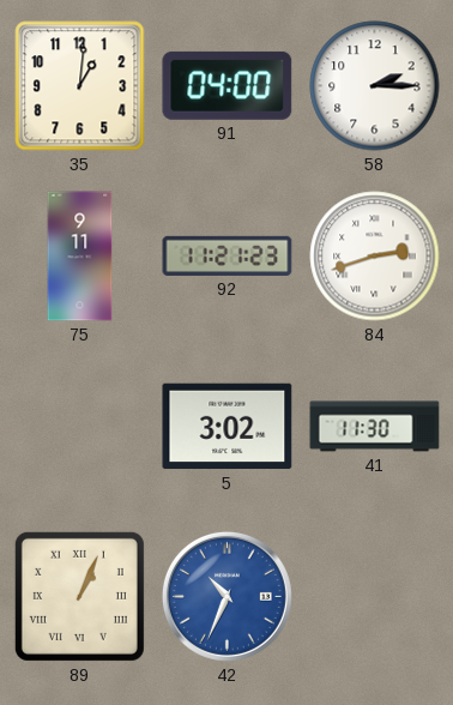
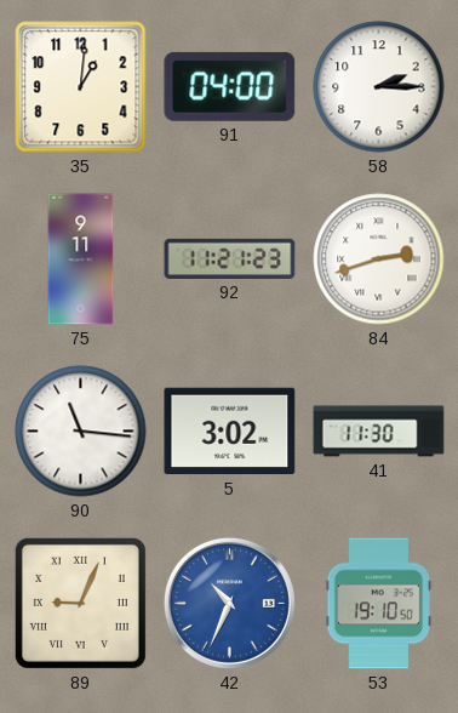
90: none -> 11:16 (81, 432)
89: 1:04 -> 9:04 (80, 603)
53: none -> 19:10 (379, 604)
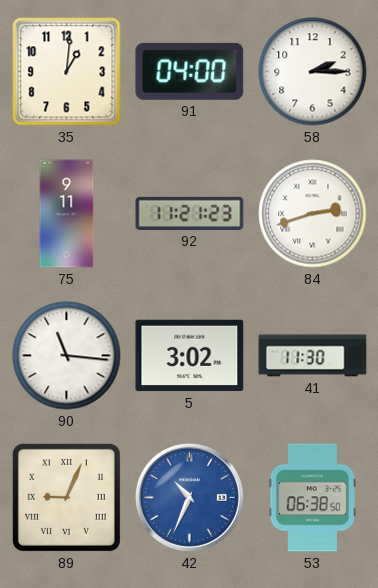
53: 19:10 -> 06:38 (313, 498)
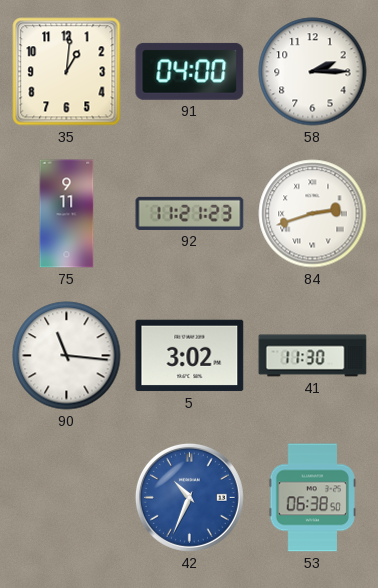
89: 9:04 -> none (66, 497)
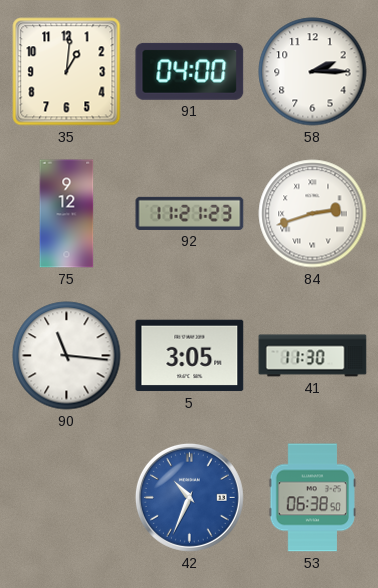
75: 9:11 -> 9:12 (67, 214)
5: 3:02 -> 3:05 (190, 356)
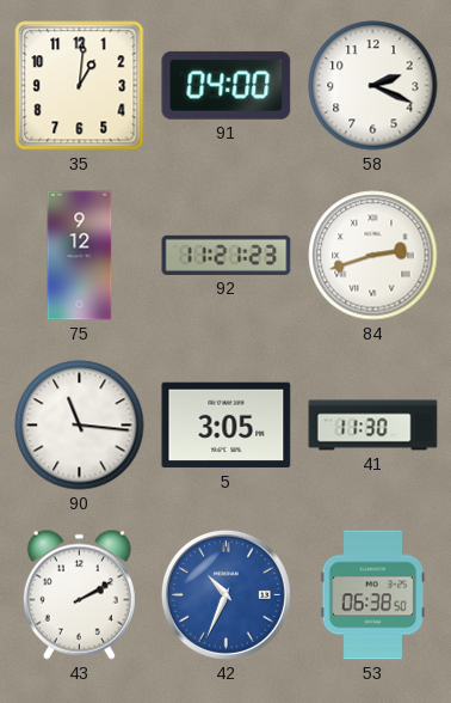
58: 2:15 -> 2:19 (373, 86)
43: none -> 2:10 (79, 594)
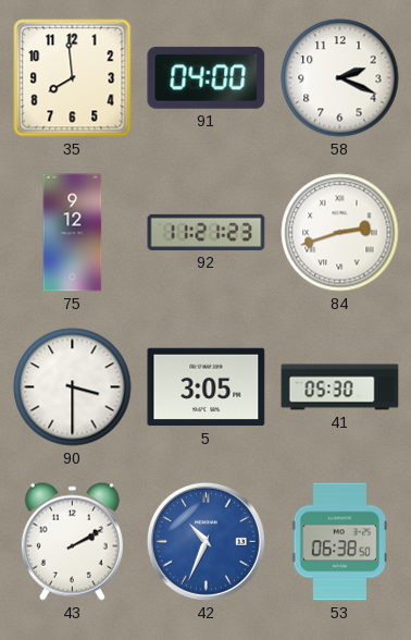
35: 1:01 -> 7:59 (73, 78)
90: 11:16 -> 3:30 (73, 387)
41: 11:30 -> 05:30 (340, 387)
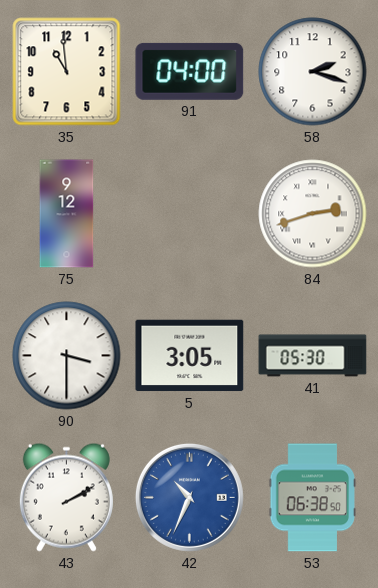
35: 7:59 -> 10:59 (67, 72)
58: 2:19 -> 2:18 (313, 72)
92: 11:21 -> none (207, 232)
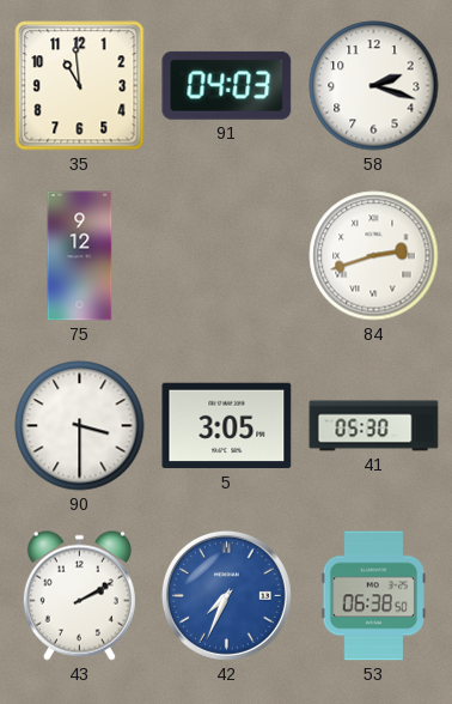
91: 04:00 -> 04:03 (227, 85)
42: 10:34 -> 7:34 (226, 595)
